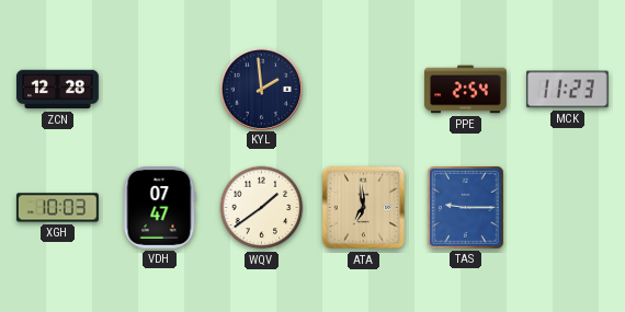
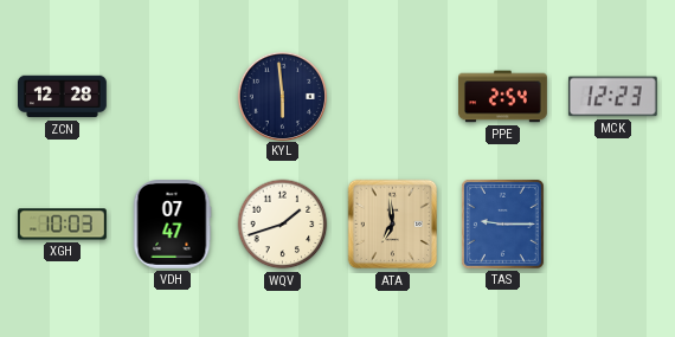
KYL: 1:59 -> 5:59 (282, 96)
MCK: 11:23 -> 12:23 (612, 97)
WQV: 1:39 -> 1:42 (283, 225)
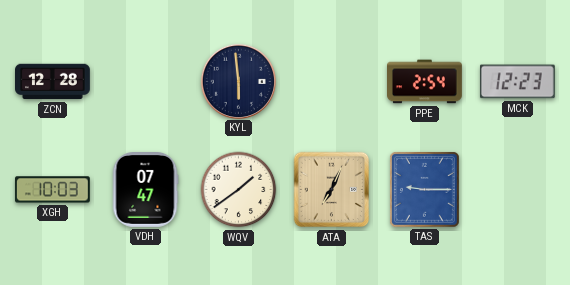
WQV: 1:42 -> 1:39 (239, 190)
ATA: 6:59 -> 7:04 (332, 190)
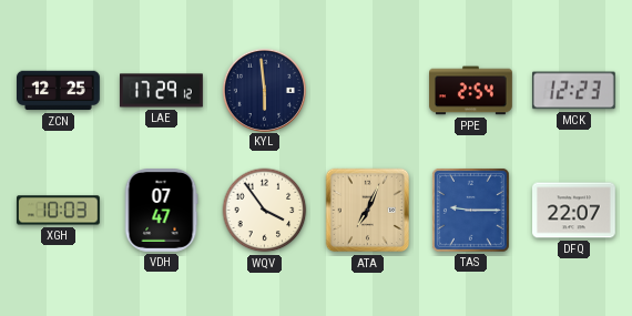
ZCN: 12:28 -> 12:25 (59, 91)
LAE: none -> 17:29 (162, 91)
WQV: 1:39 -> 3:54 (265, 211)
DFQ: none -> 22:07 (574, 211)
